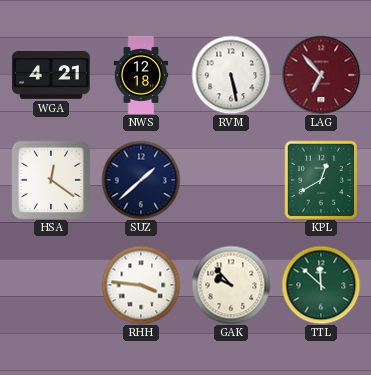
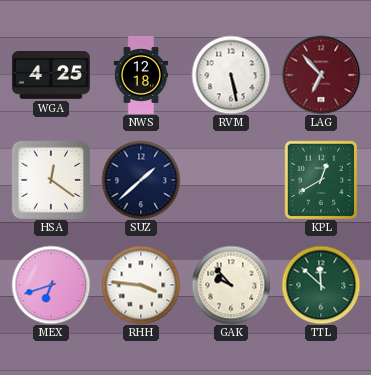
WGA: 4:21 -> 4:25 (51, 75)
MEX: none -> 6:42 (51, 285)
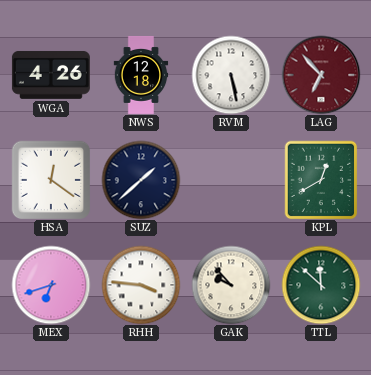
WGA: 4:25 -> 4:26 (51, 75)
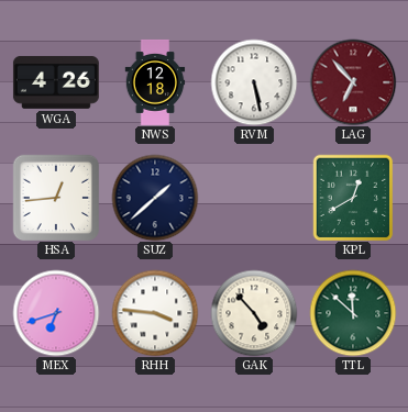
HSA: 12:21 -> 12:44 (56, 198)
GAK: 9:53 -> 4:53 (254, 313)
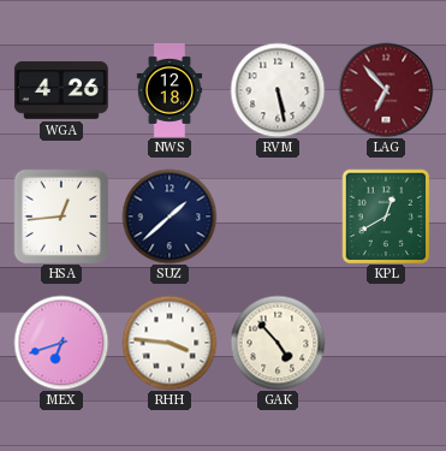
TTL: 11:52 -> none (353, 313)
